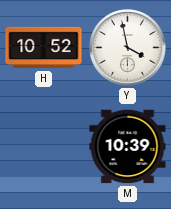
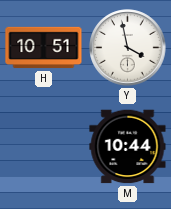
H: 10:52 -> 10:51 (44, 48)
M: 10:39 -> 10:44 (128, 147)
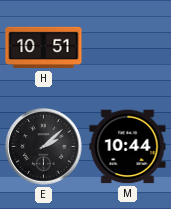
Y: 3:58 -> none (128, 48)
E: none -> 2:08 (44, 147)
